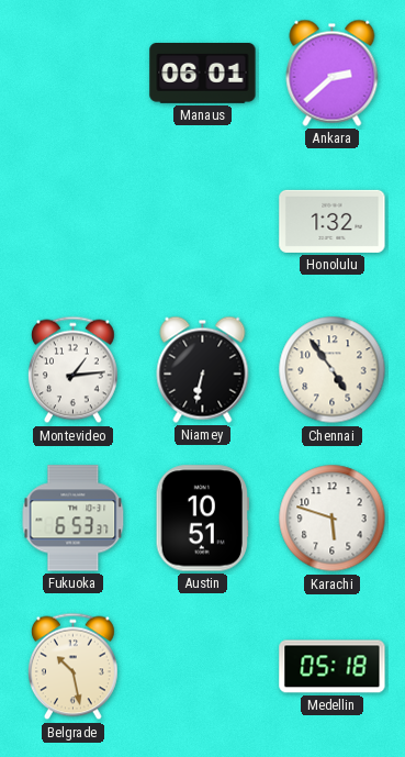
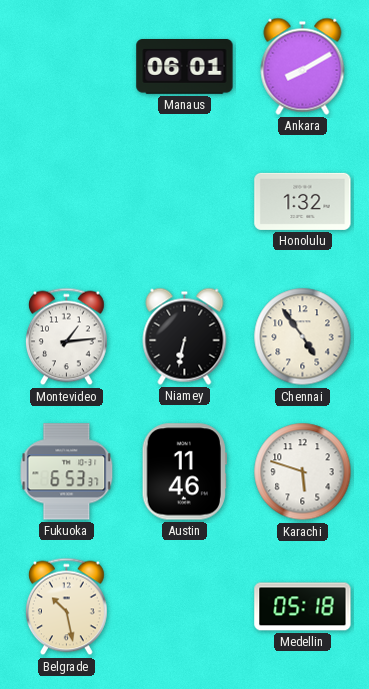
Ankara: 2:38 -> 8:10 (303, 66)
Austin: 10:51 -> 11:46 (184, 472)
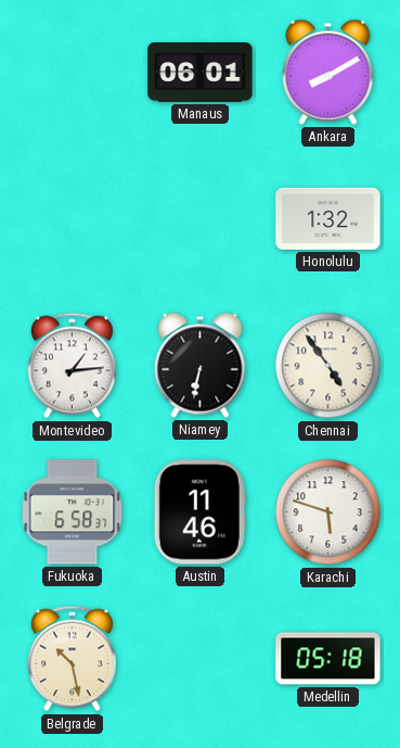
Fukuoka: 6:53 -> 6:58 (73, 512)
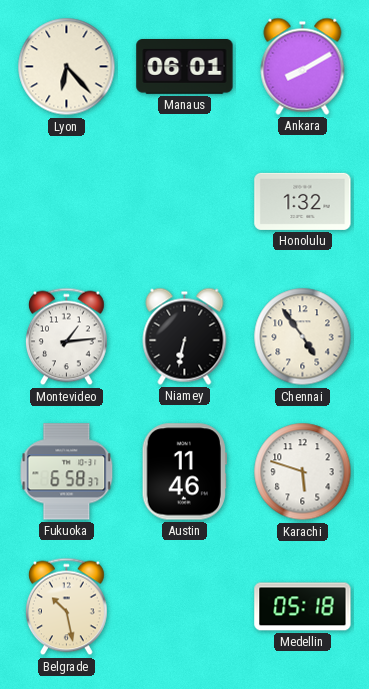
Lyon: none -> 6:23 (67, 67)
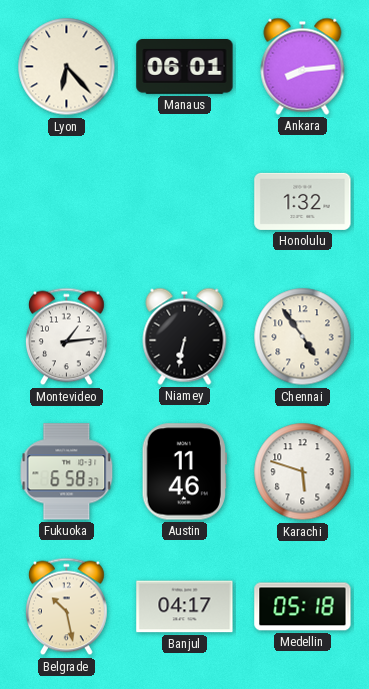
Ankara: 8:10 -> 8:14 (303, 66)
Banjul: none -> 04:17 (185, 607)
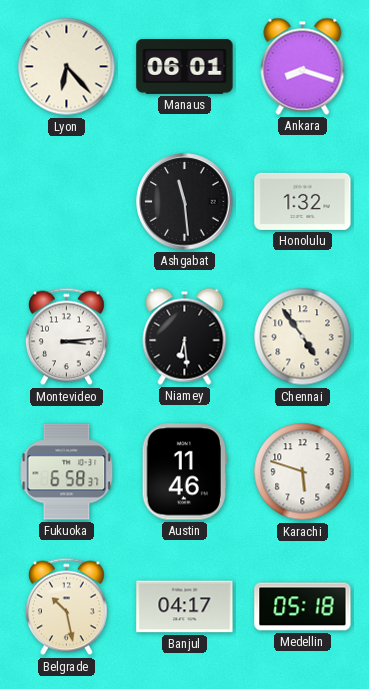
Ankara: 8:14 -> 8:18 (303, 66)
Ashgabat: none -> 11:29 (185, 202)
Montevideo: 1:14 -> 3:14 (66, 337)
Niamey: 6:32 -> 6:29 (185, 336)
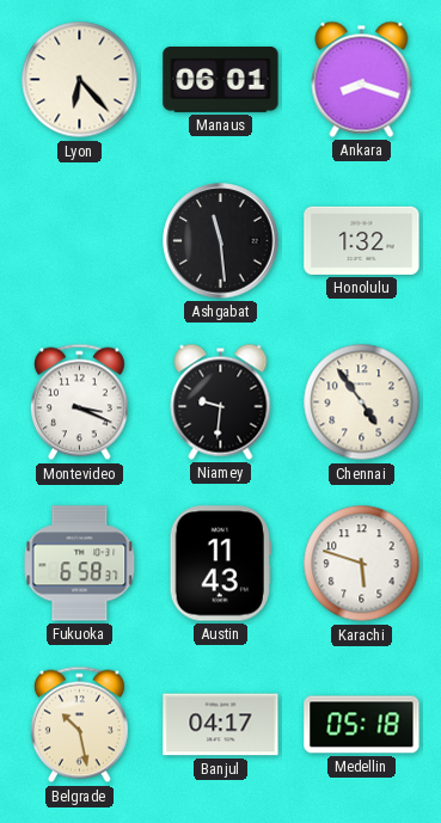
Montevideo: 3:14 -> 3:19 (79, 403)
Niamey: 6:29 -> 9:31 (221, 401)
Austin: 11:46 -> 11:43 (220, 564)
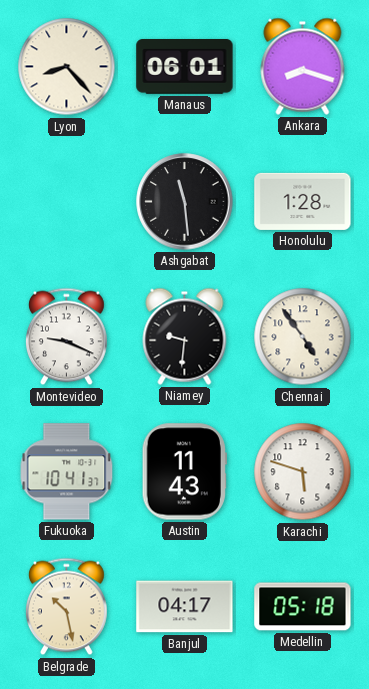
Lyon: 6:23 -> 8:23 (67, 67)
Honolulu: 1:32 -> 1:28 (303, 201)
Montevideo: 3:19 -> 9:19 (66, 337)
Fukuoka: 6:58 -> 10:41 (67, 472)
